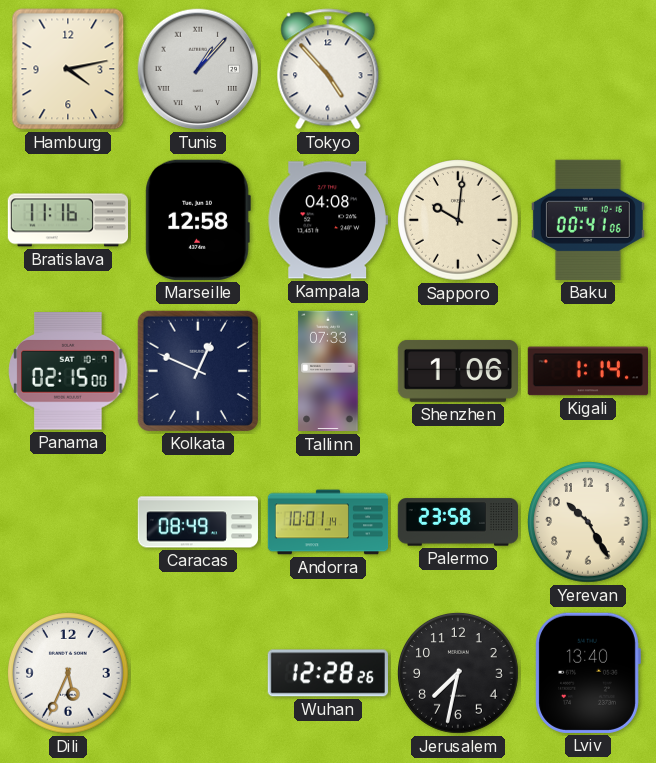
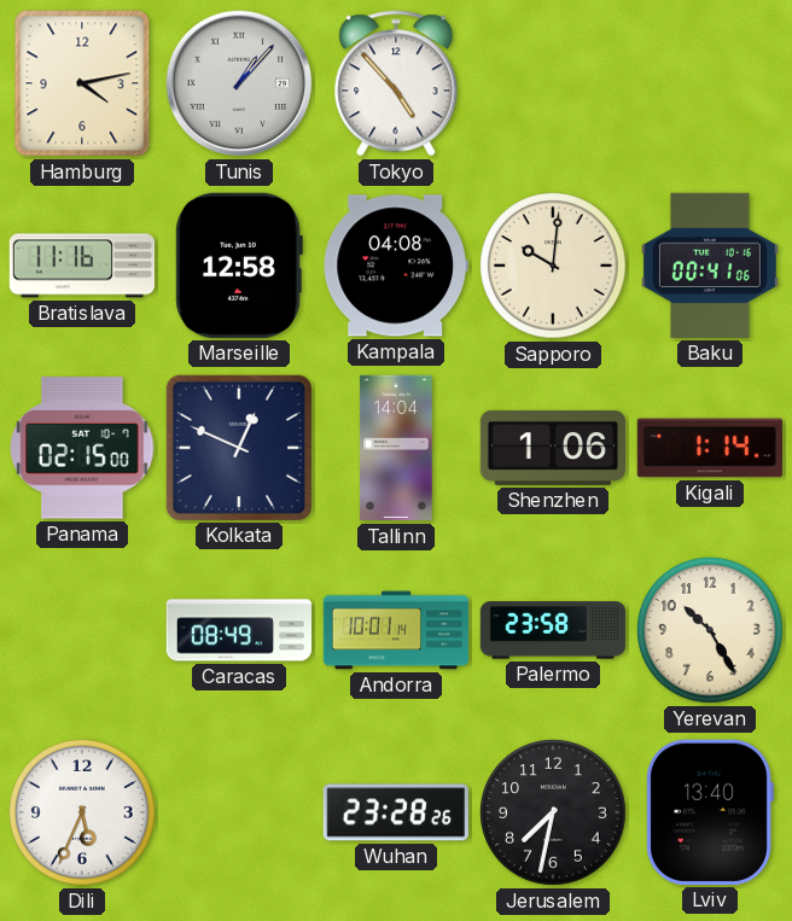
Tallinn: 07:33 -> 14:04 (396, 448)
Wuhan: 12:28 -> 23:28 (396, 812)
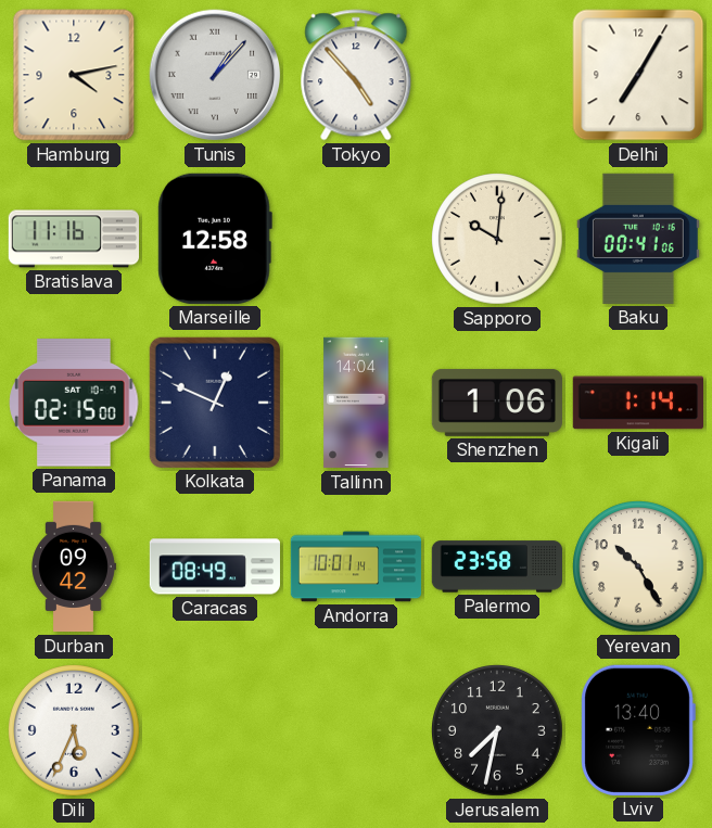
Delhi: none -> 7:05 (638, 75)
Kampala: 04:08 -> none (396, 266)
Durban: none -> 09:42 (74, 566)
Wuhan: 23:28 -> none (396, 812)
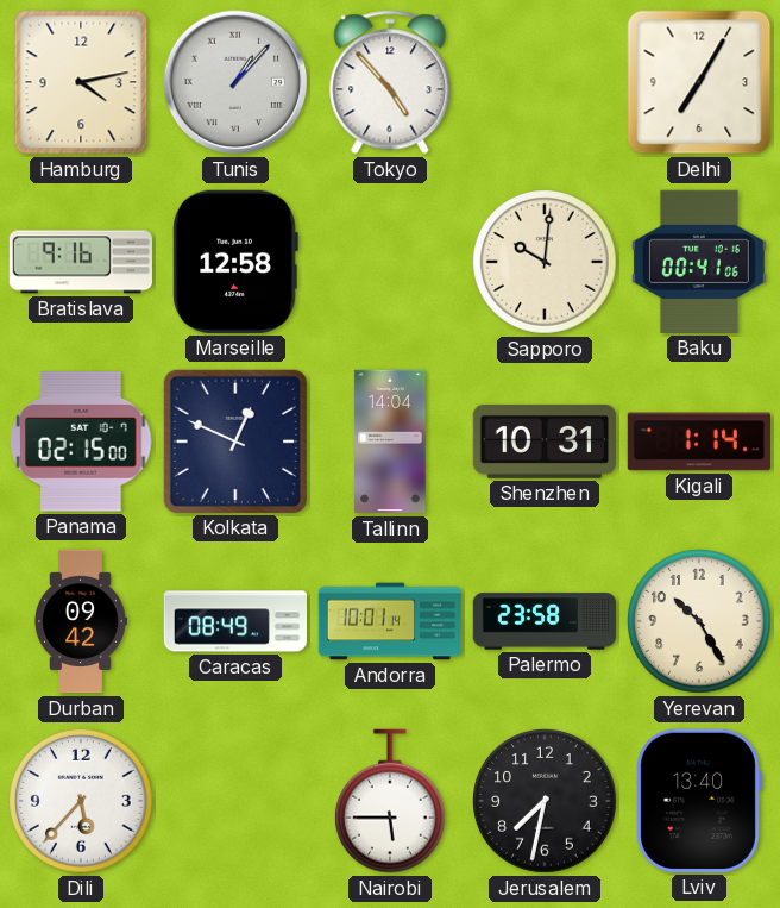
Bratislava: 11:16 -> 9:16 (80, 262)
Shenzhen: 1:06 -> 10:31 (543, 442)
Dili: 5:34 -> 5:37 (82, 802)
Nairobi: none -> 5:45 (390, 801)
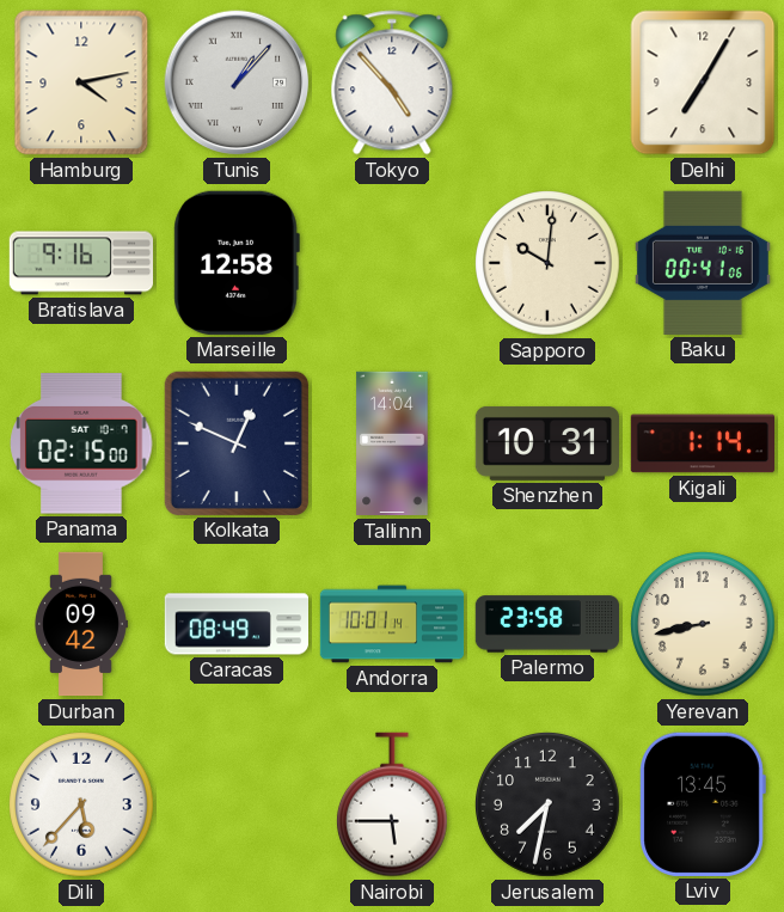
Yerevan: 10:25 -> 8:43 (704, 625)
Lviv: 13:40 -> 13:45 (703, 804)
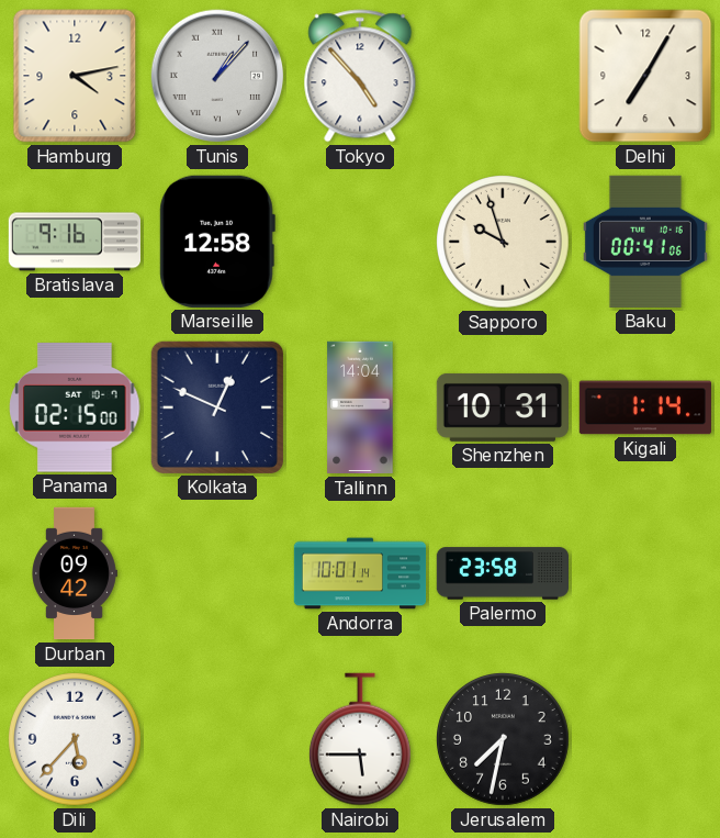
Sapporo: 10:01 -> 9:57 (504, 243)
Caracas: 08:49 -> none (235, 624)
Yerevan: 8:43 -> none (704, 625)
Lviv: 13:45 -> none (703, 804)
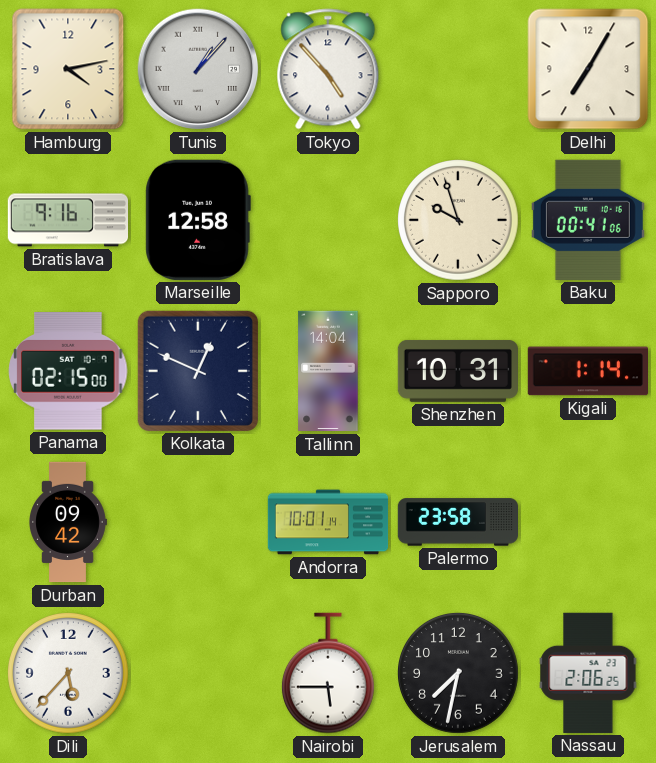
Nassau: none -> 2:06 (588, 673)
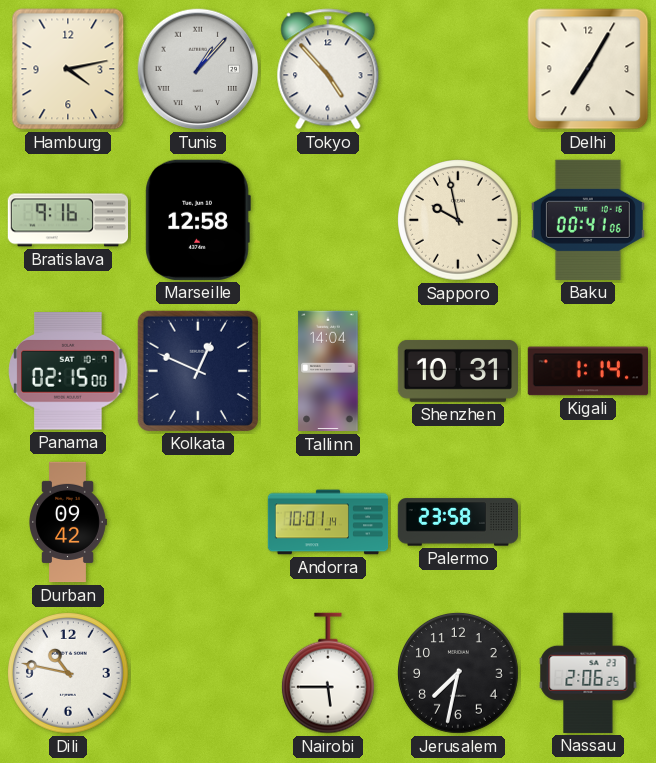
Sapporo: 9:57 -> 9:58 (459, 221)
Dili: 5:37 -> 10:47 (69, 674)
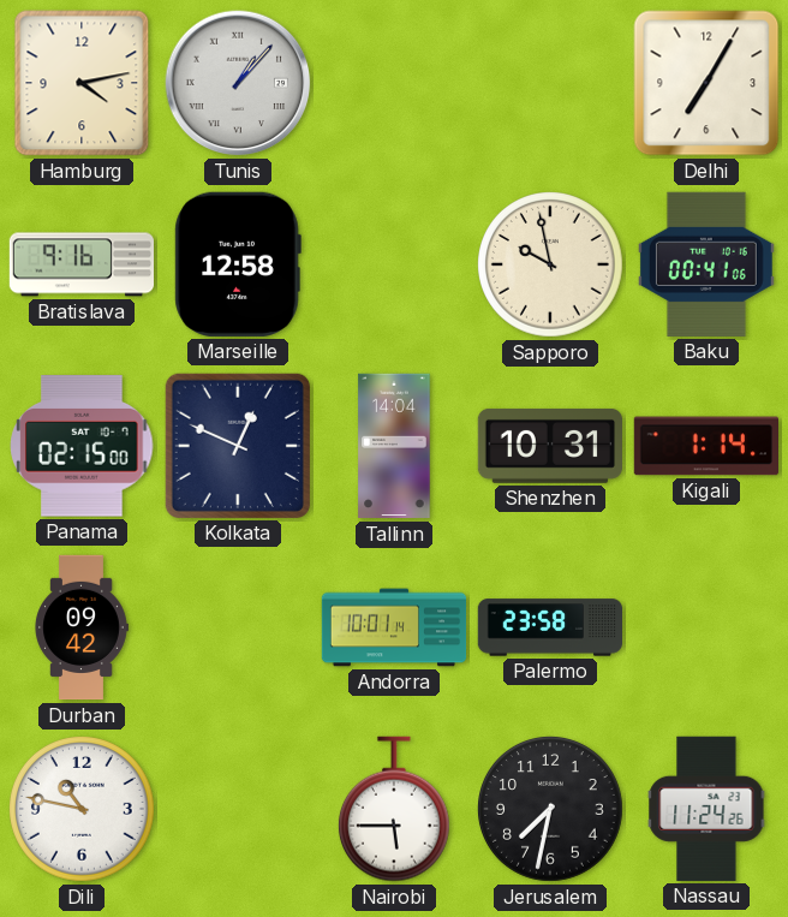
Tokyo: 4:53 -> none (328, 69)
Nassau: 2:06 -> 11:24 (706, 809)
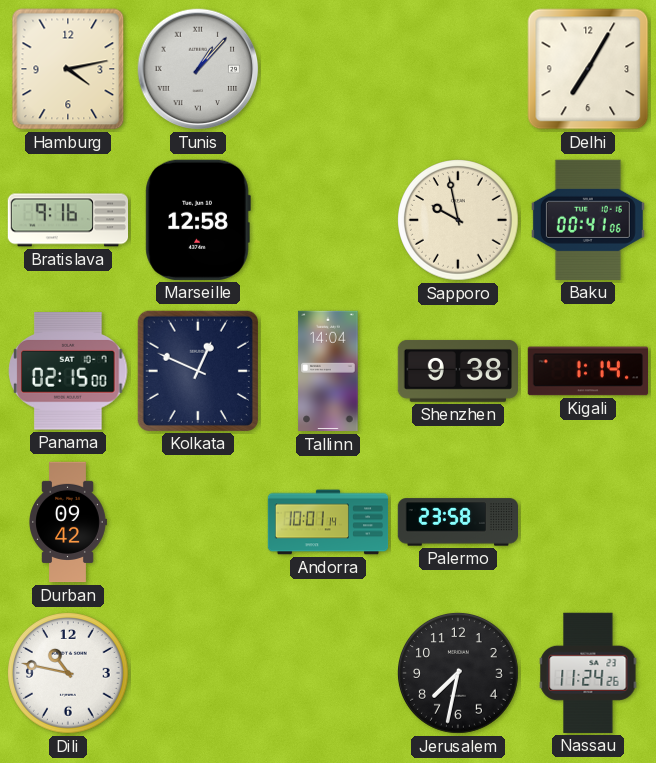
Shenzhen: 10:31 -> 9:38 (457, 371)
Nairobi: 5:45 -> none (394, 809)
